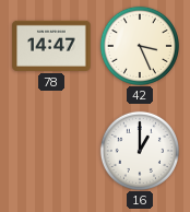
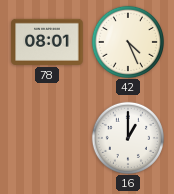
78: 14:47 -> 08:01 (47, 42)
42: 3:26 -> 4:26 (127, 41)
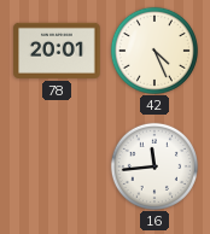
78: 08:01 -> 20:01 (57, 51)
16: 1:00 -> 11:44 (153, 165)
